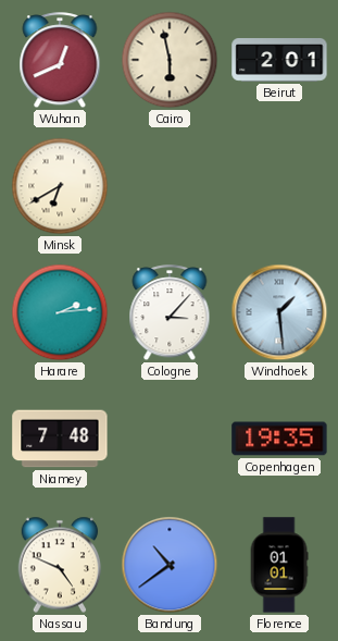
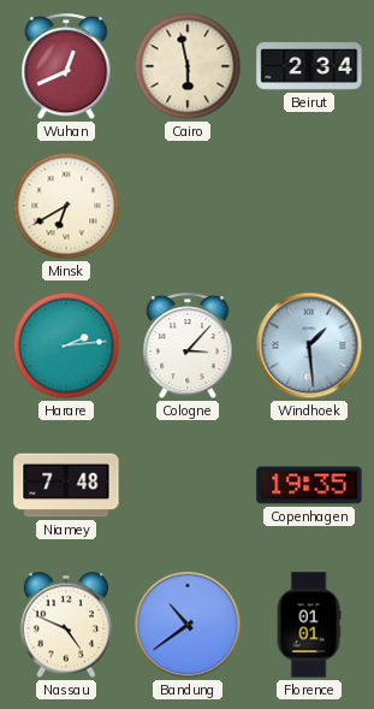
Beirut: 2:01 -> 2:34 (309, 67)
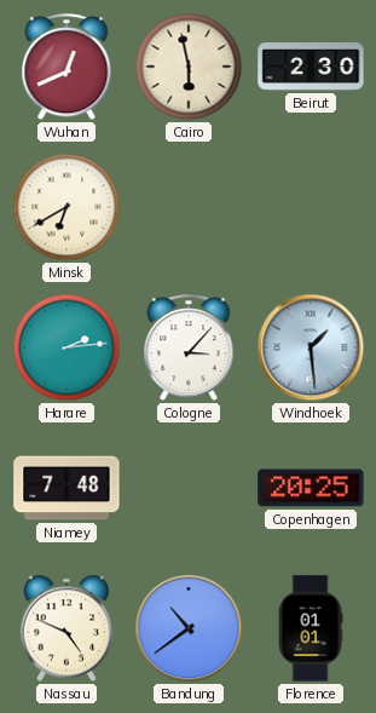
Beirut: 2:34 -> 2:30 (311, 68)
Copenhagen: 19:35 -> 20:25 (311, 488)
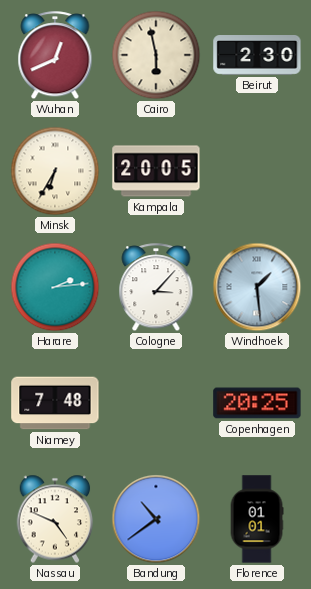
Minsk: 6:40 -> 6:35 (55, 171)
Kampala: none -> 20:05 (156, 171)
